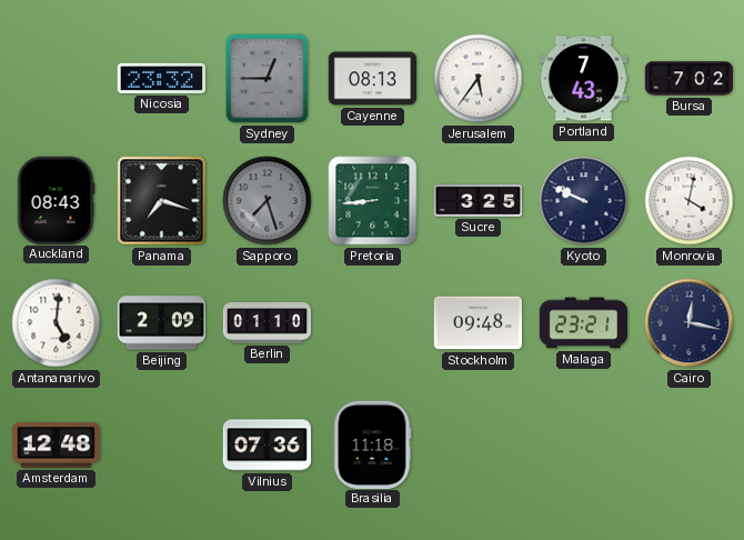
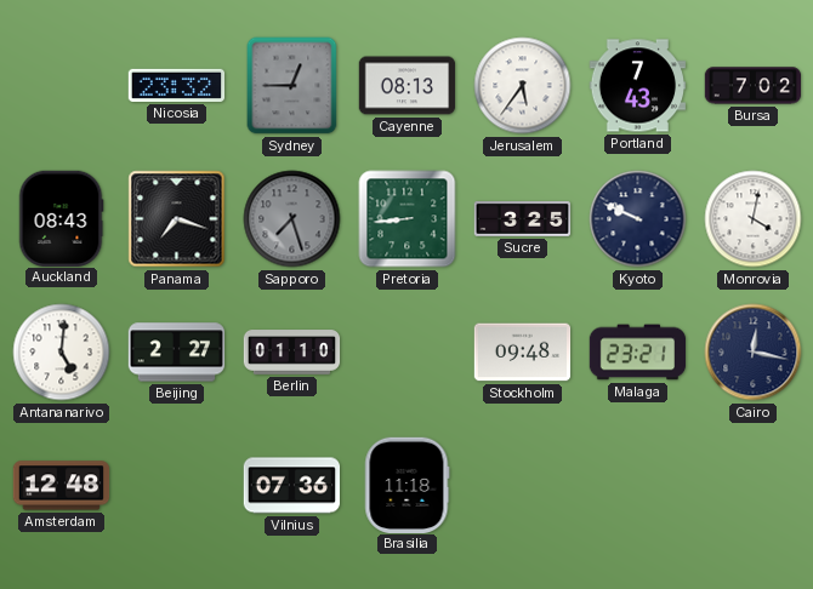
Beijing: 2:09 -> 2:27 (177, 353)
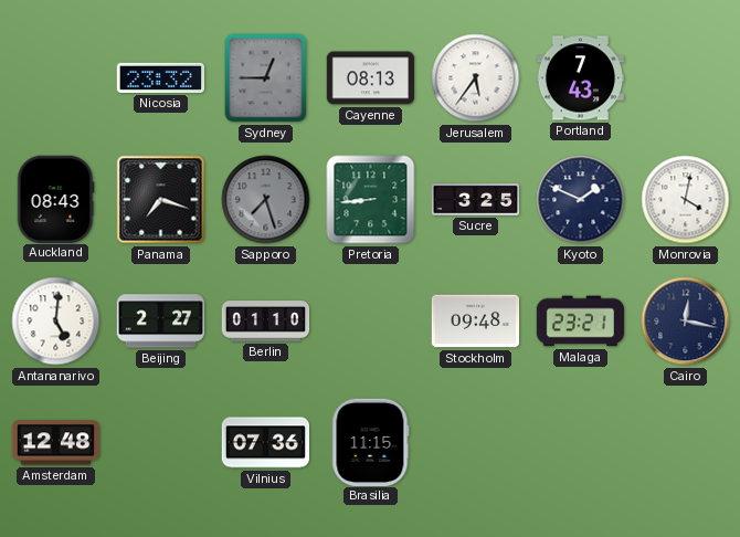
Bursa: 7:02 -> none (754, 86)
Kyoto: 9:49 -> 1:49 (581, 200)
Brasilia: 11:18 -> 11:15 (371, 442)
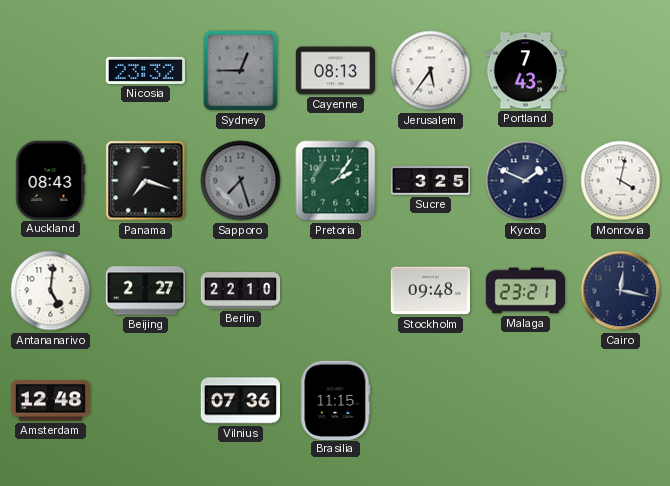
Pretoria: 8:44 -> 2:06 (336, 181)
Berlin: 01:10 -> 22:10 (241, 291)
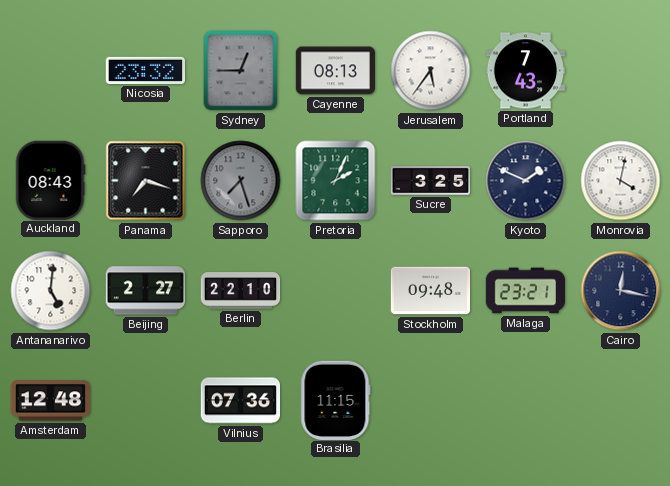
Pretoria: 2:06 -> 2:04 (336, 181)
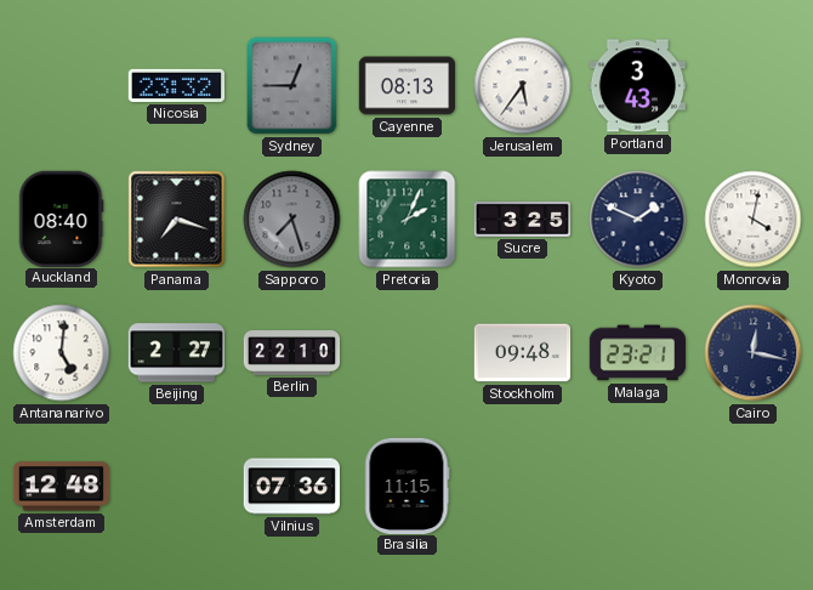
Portland: 7:43 -> 3:43 (638, 86)
Auckland: 08:43 -> 08:40 (61, 219)
